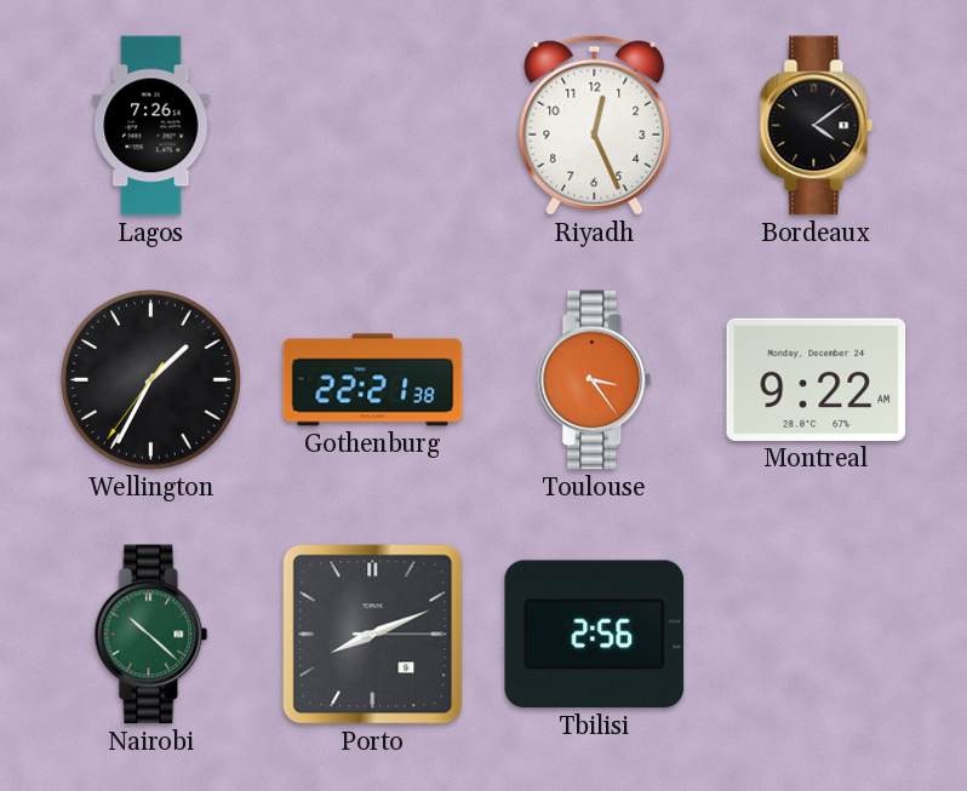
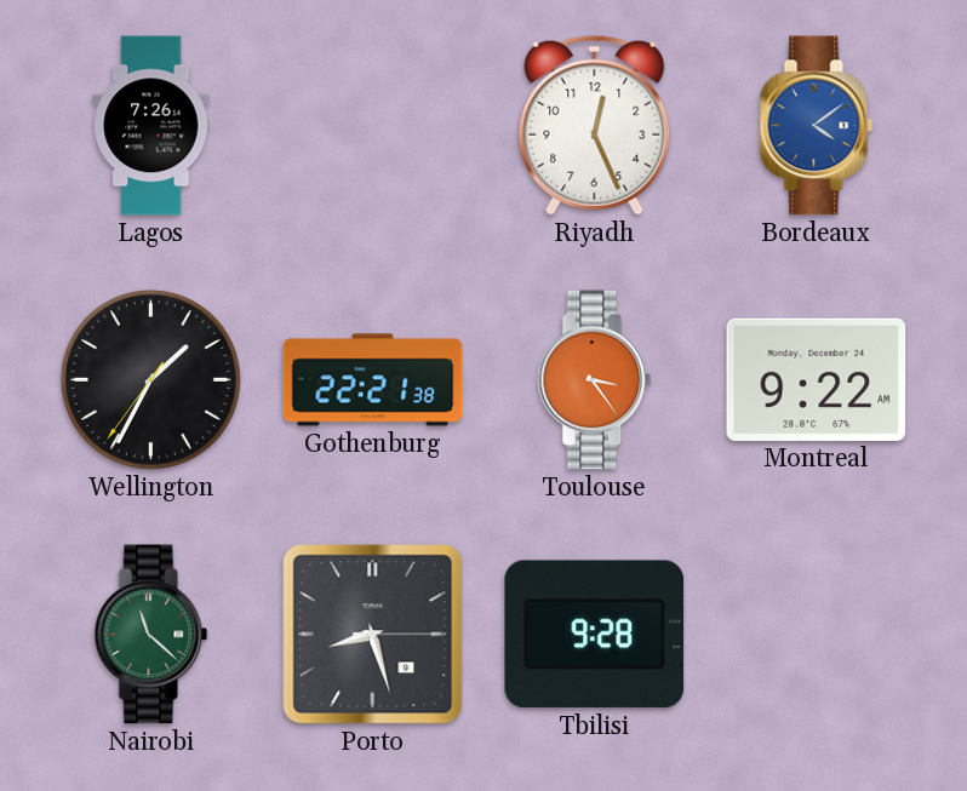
Bordeaux dial: black -> blue (817, 126)
Nairobi: 10:22 -> 11:22 (151, 635)
Porto: 8:11 -> 8:27 (373, 635)
Tbilisi: 2:56 -> 9:28 (595, 635)
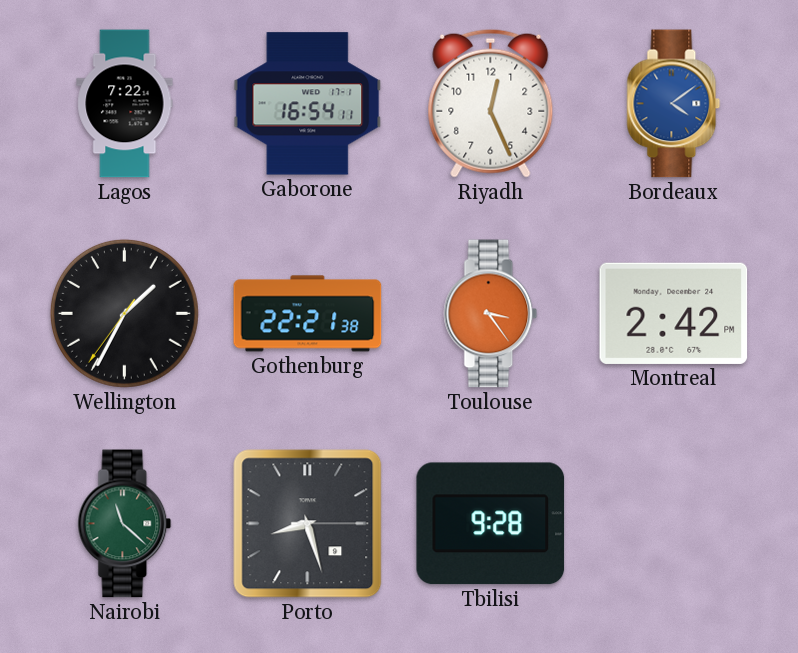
Lagos: 7:26 -> 7:22 (125, 104)
Gaborone: none -> 16:54 (308, 104)
Montreal: 9:22 -> 2:42 (674, 313)
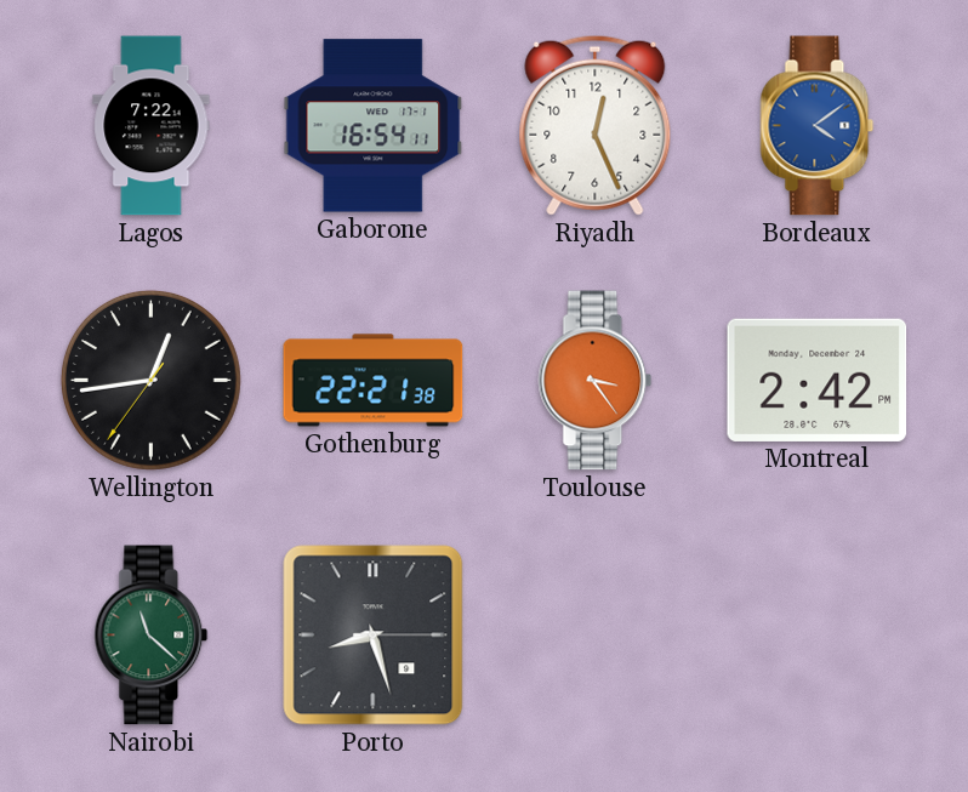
Wellington: 1:34 -> 12:43 (150, 380)
Tbilisi: 9:28 -> none (491, 524)
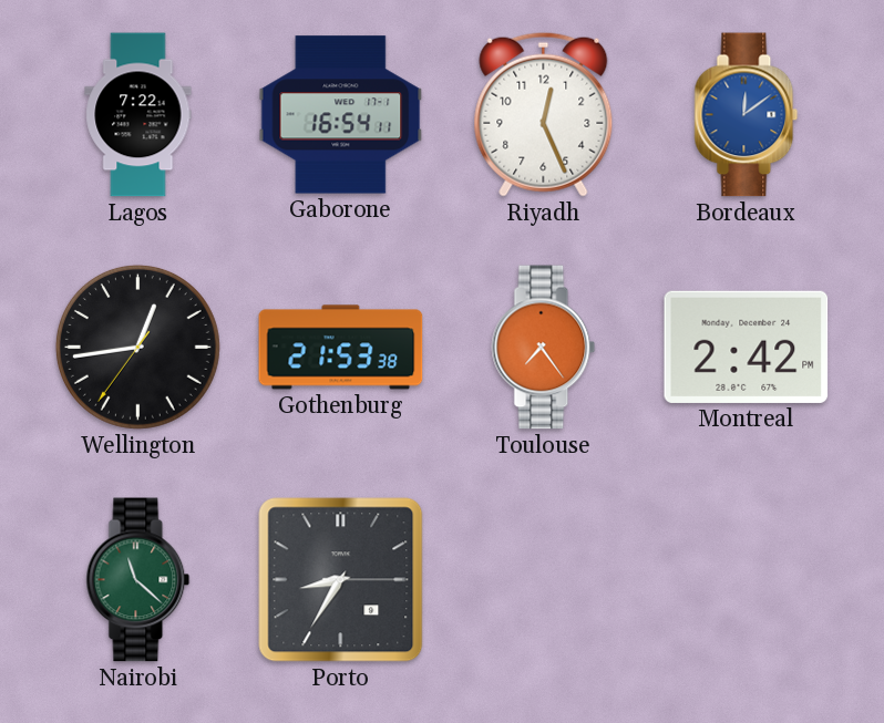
Bordeaux: 4:09 -> 12:09 (747, 115)
Gothenburg: 22:21 -> 21:53 (341, 348)
Toulouse: 3:24 -> 7:24 (544, 348)
Porto: 8:27 -> 8:35 (341, 580)
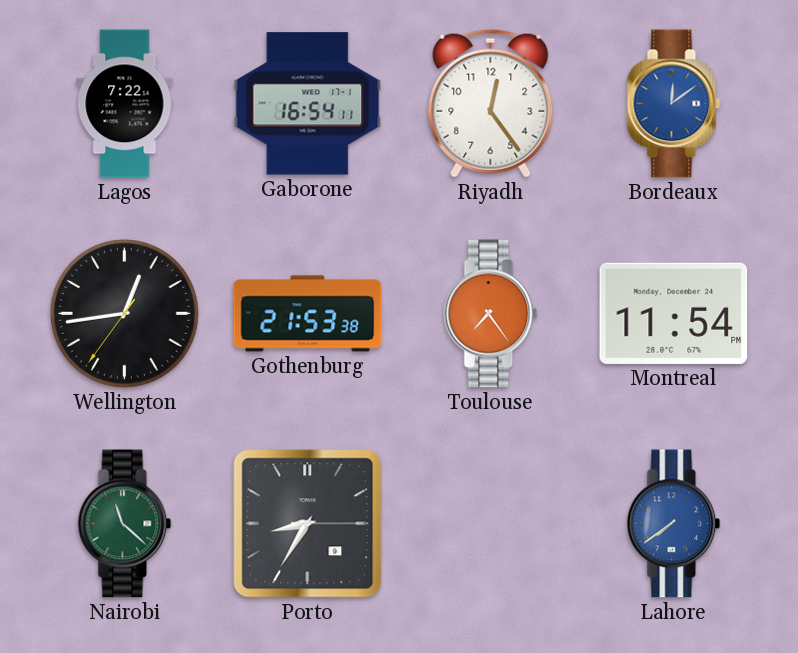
Riyadh: 12:26 -> 12:24 (491, 103)
Montreal: 2:42 -> 11:54 (674, 313)
Lahore: none -> 7:39 (674, 524)
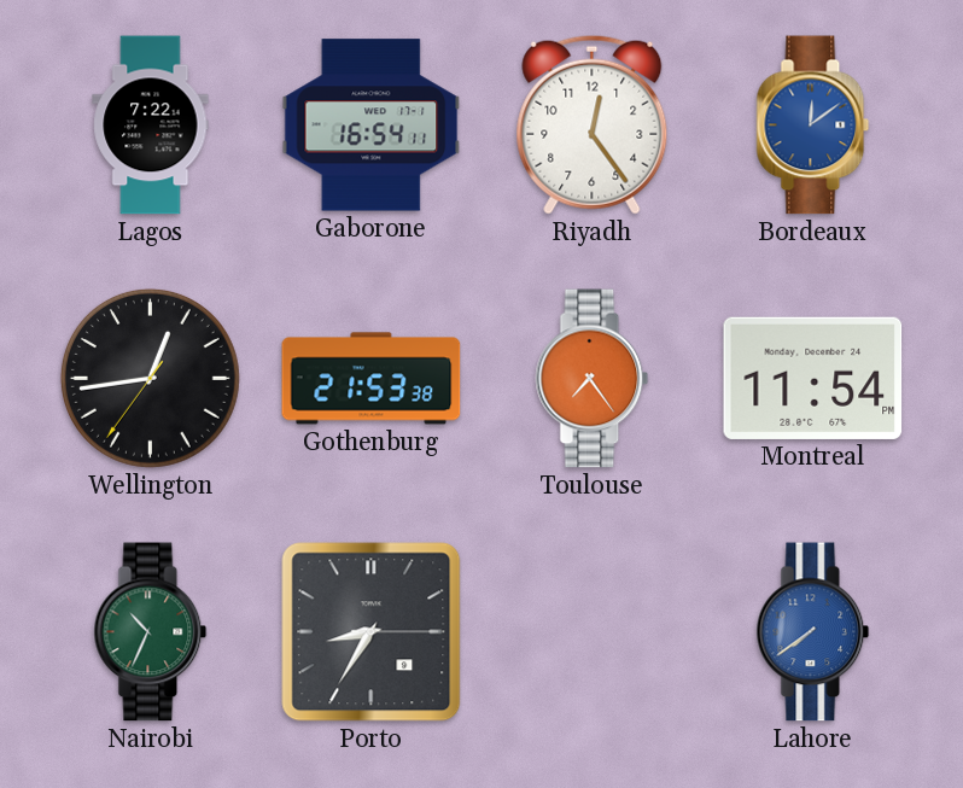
Nairobi: 11:22 -> 10:34 (151, 632)
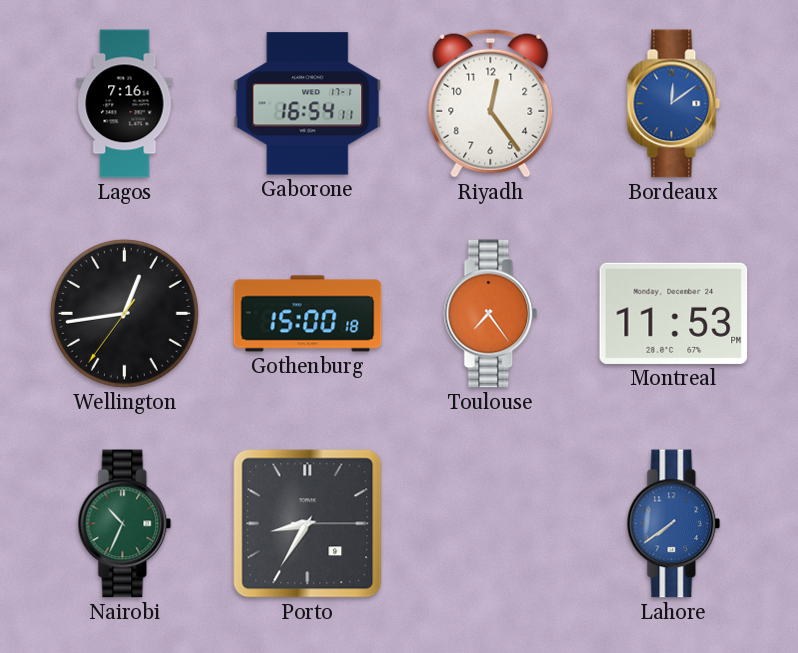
Lagos: 7:22 -> 7:16 (125, 104)
Gothenburg: 21:53 -> 15:00 (308, 314)
Montreal: 11:54 -> 11:53 (674, 313)
